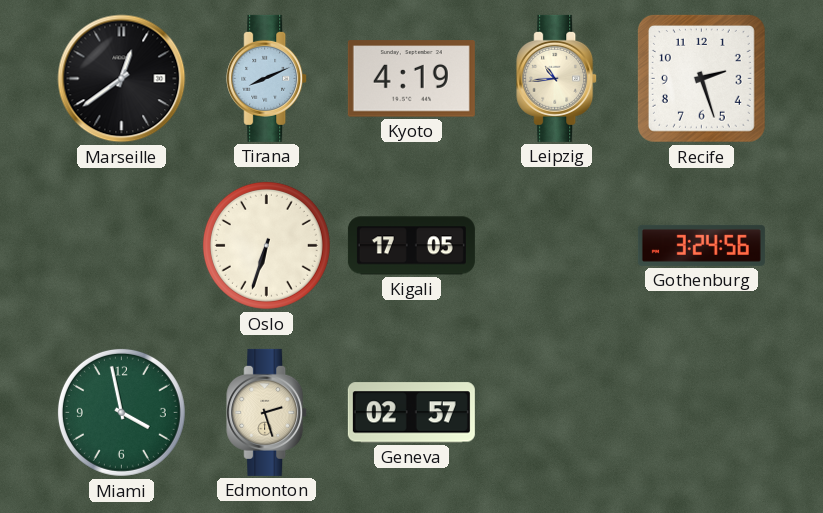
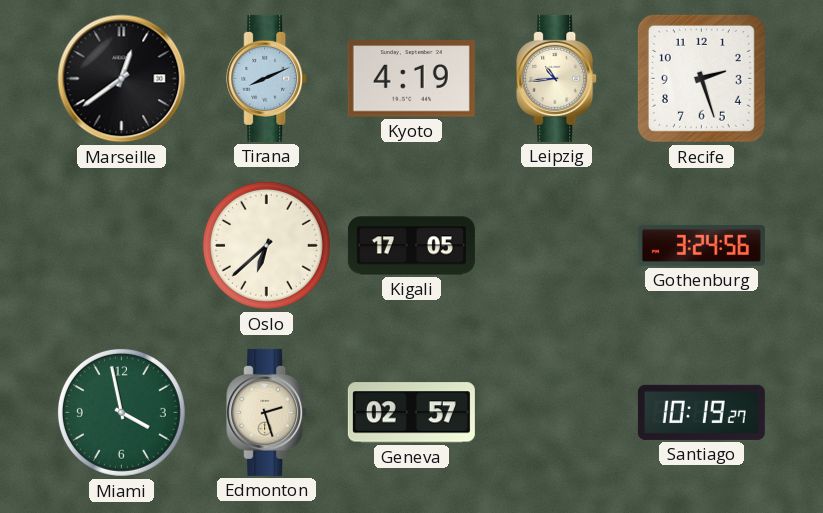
Oslo: 6:33 -> 6:38 (266, 245)
Santiago: none -> 10:19 (701, 412)
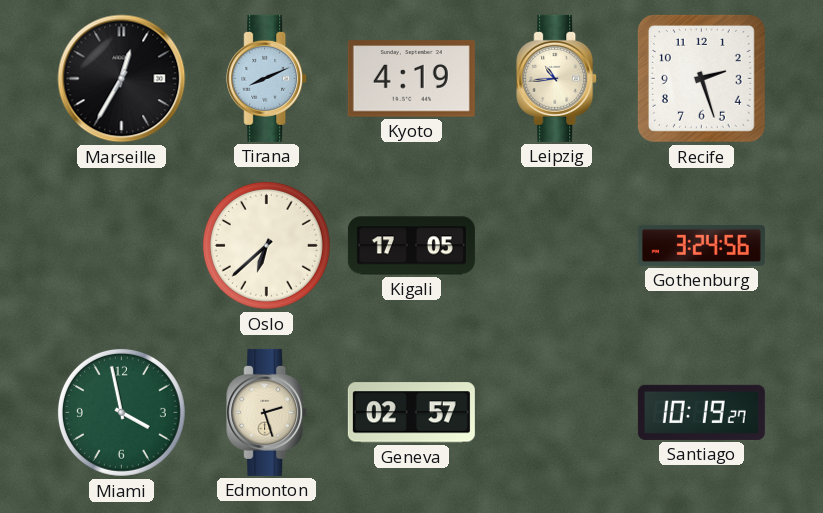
Marseille: 12:39 -> 12:35 (122, 79)
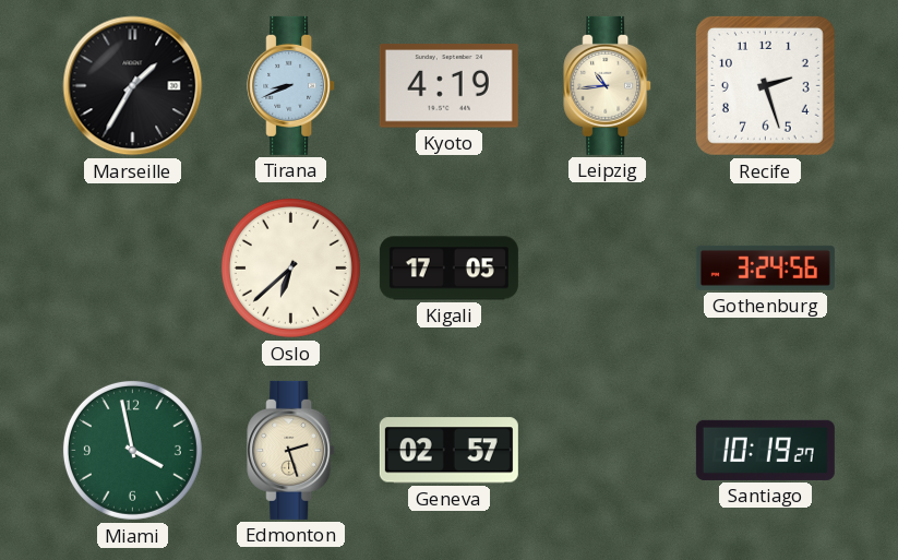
Marseille: 12:35 -> 1:35 (133, 86)
Tirana: 8:11 -> 8:41 (291, 85)
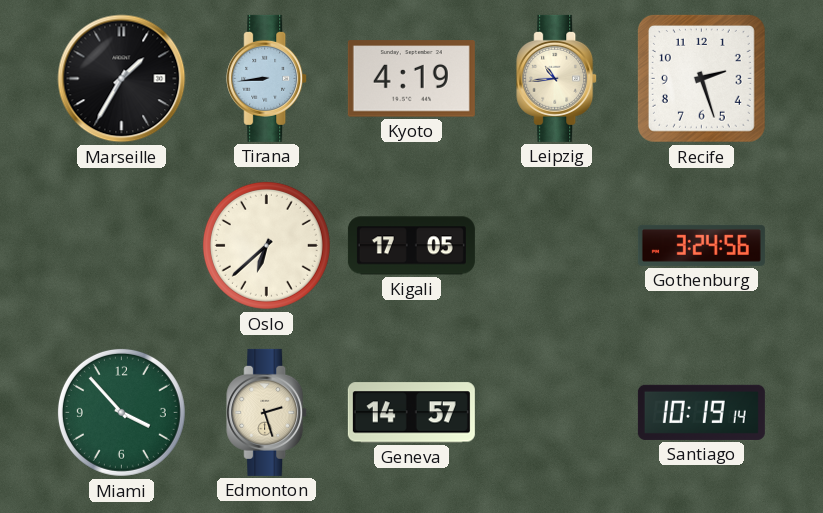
Tirana: 8:41 -> 8:44 (267, 78)
Miami: 3:58 -> 3:53 (121, 412)
Geneva: 02:57 -> 14:57 (411, 413)
Santiago: 10:19:27 -> 10:19:14 (701, 412)
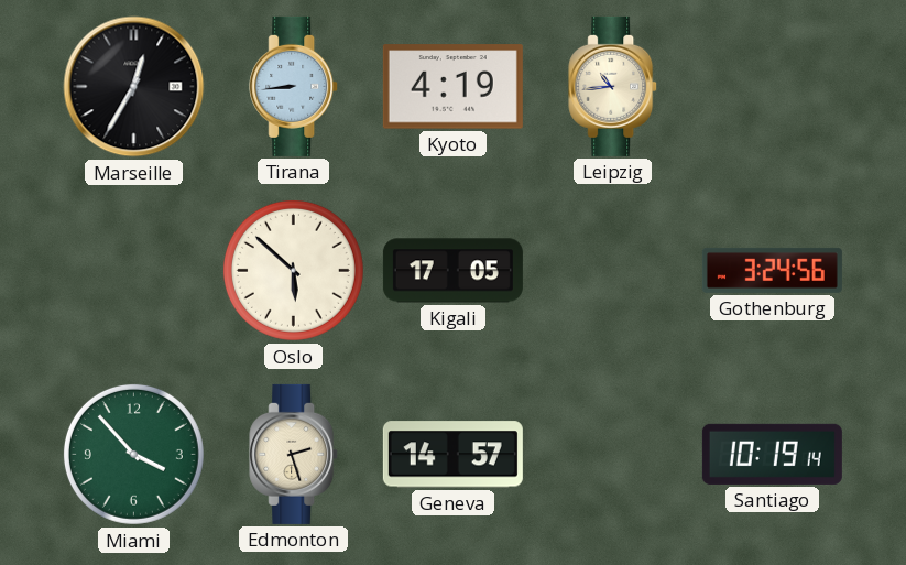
Marseille: 1:35 -> 12:35 (134, 87)
Recife: 2:27 -> none (701, 78)
Oslo: 6:38 -> 5:52 (293, 270)
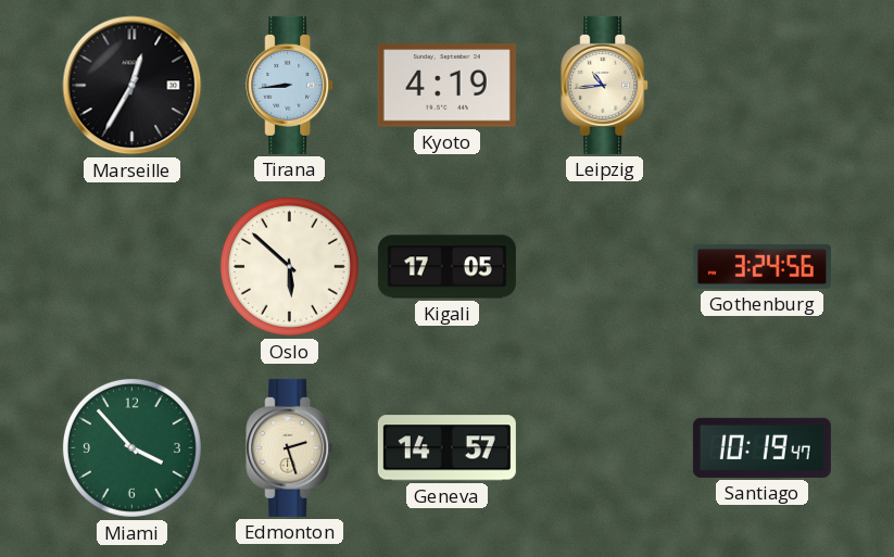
Santiago: 10:19:14 -> 10:19:47 (761, 447)
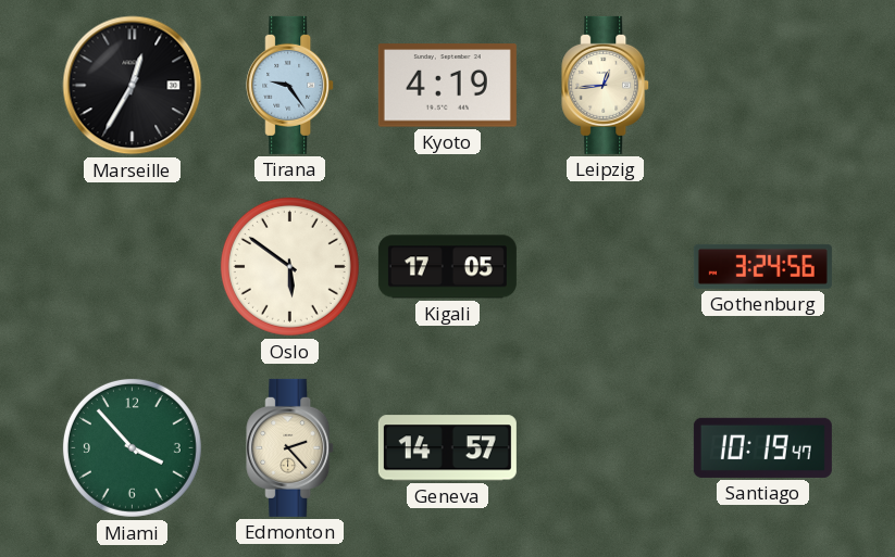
Tirana: 8:44 -> 9:24 (290, 85)
Leipzig: 10:44 -> 12:44 (606, 85)
Oslo: 5:52 -> 5:51 (289, 266)
Edmonton: 2:27 -> 2:23 (290, 447)
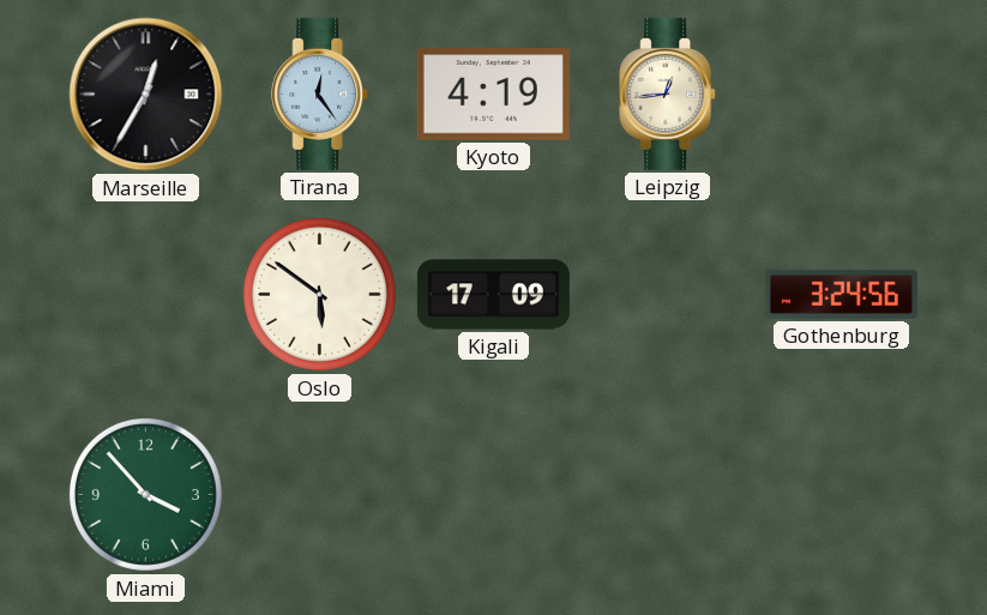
Tirana: 9:24 -> 12:24 (320, 94)
Kigali: 17:05 -> 17:09 (493, 295)
Edmonton: 2:23 -> none (290, 447)
Geneva: 14:57 -> none (447, 448)
Santiago: 10:19 -> none (762, 447)
